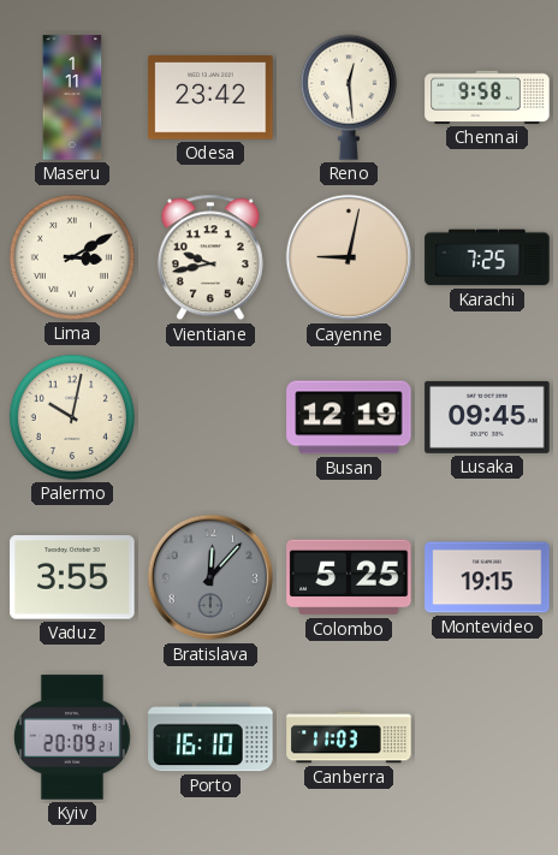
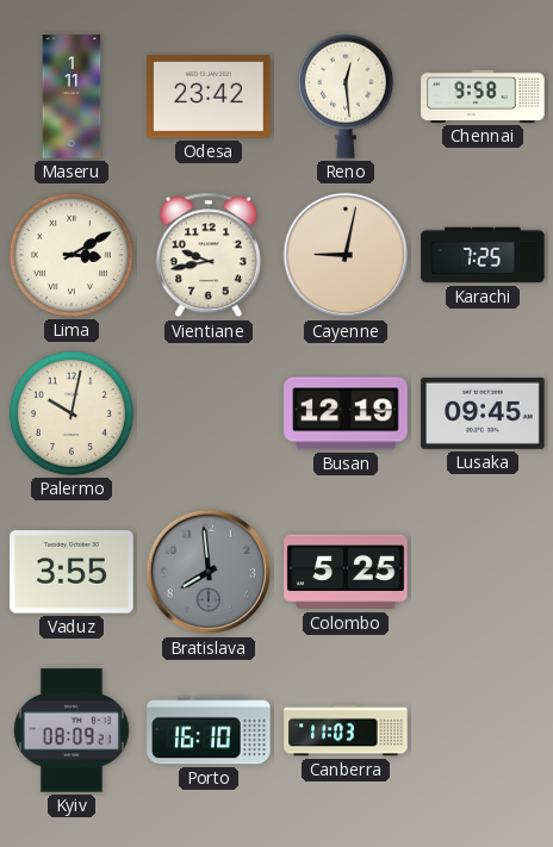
Bratislava: 12:07 -> 7:59 (209, 572)
Montevideo: 19:15 -> none (487, 577)
Kyiv: 20:09 -> 08:09 (72, 730)
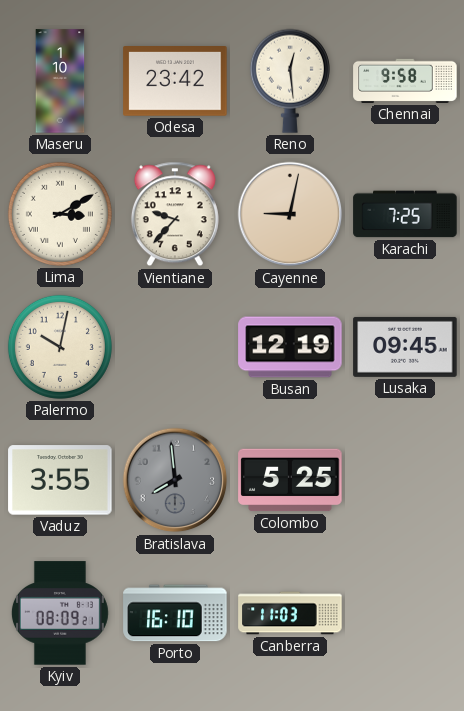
Maseru: 1:11 -> 1:10 (60, 81)
Vientiane: 9:43 -> 9:37 (175, 214)
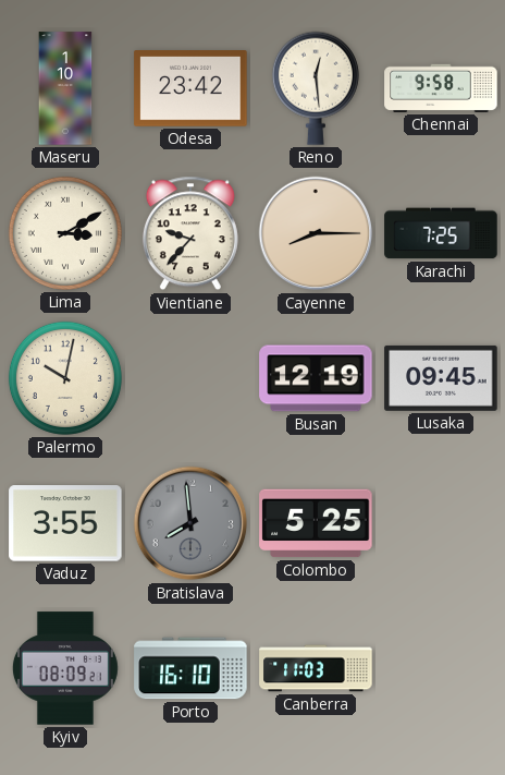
Cayenne: 9:02 -> 8:15 (316, 233)
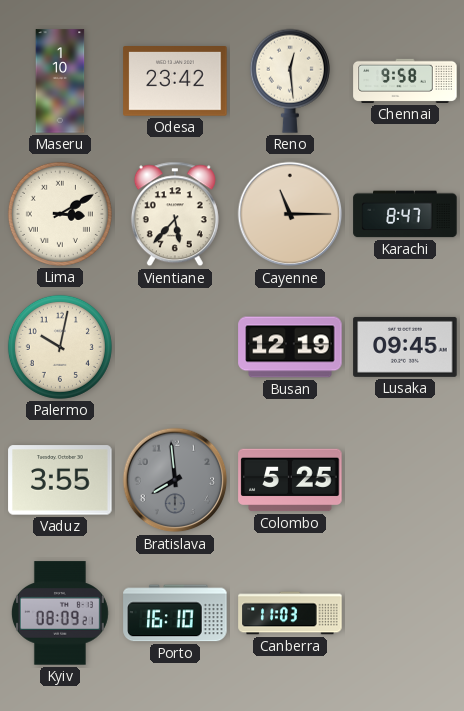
Vientiane: 9:37 -> 5:37 (175, 214)
Cayenne: 8:15 -> 11:15 (290, 214)
Karachi: 7:25 -> 8:47 (405, 214)
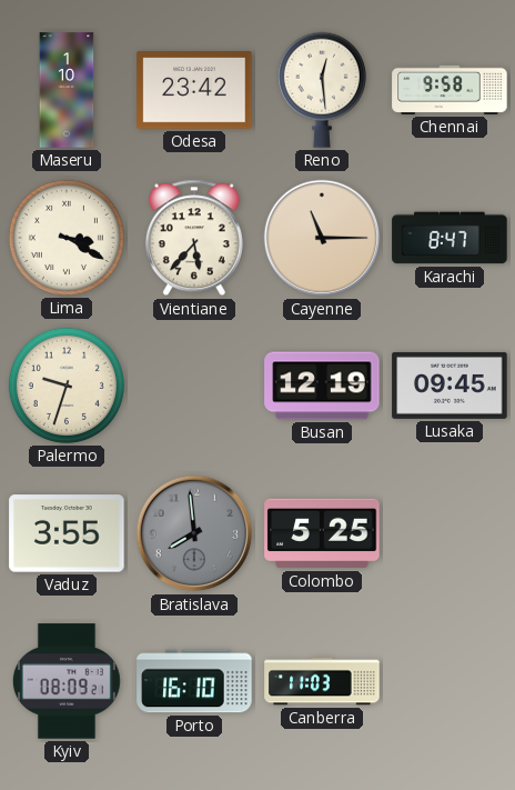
Lima: 3:10 -> 3:20 (67, 238)
Palermo: 10:02 -> 9:33 (67, 386)
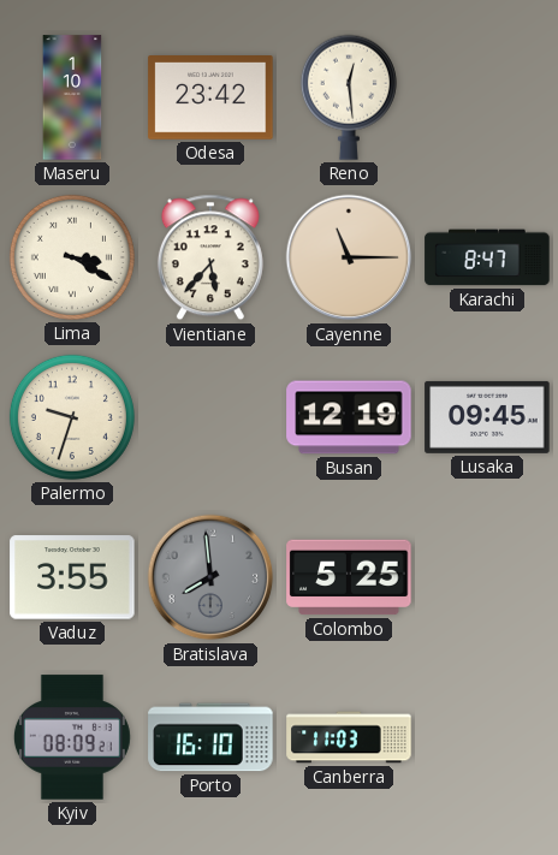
Chennai: 9:58 -> none (450, 90)
